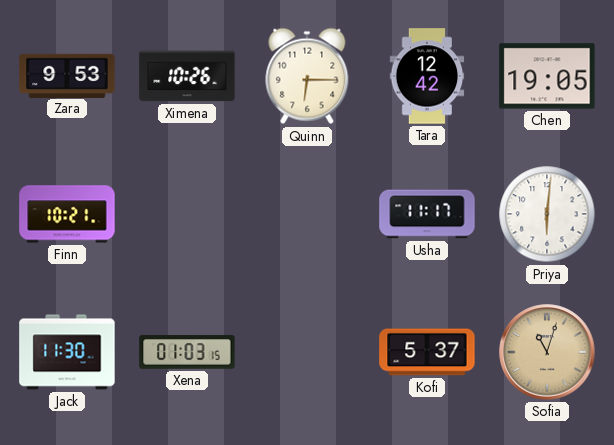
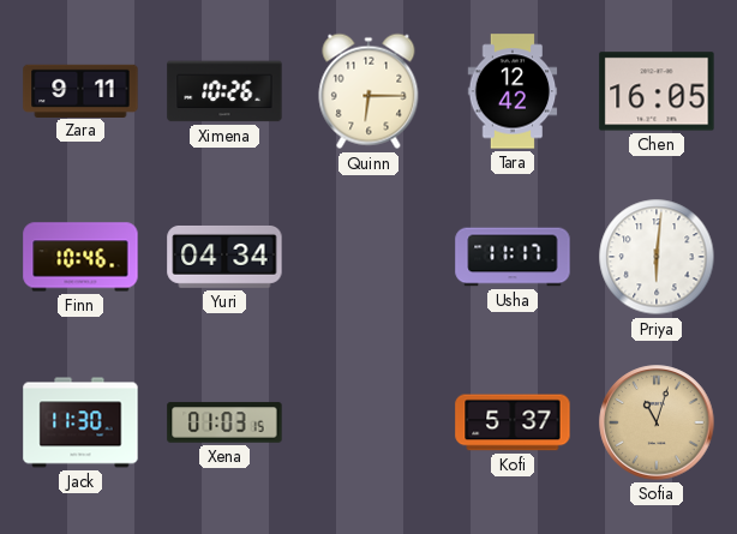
Zara: 9:53 -> 9:11 (80, 90)
Chen: 19:05 -> 16:05 (657, 91)
Finn: 10:21 -> 10:46 (80, 257)
Yuri: none -> 04:34 (224, 257)
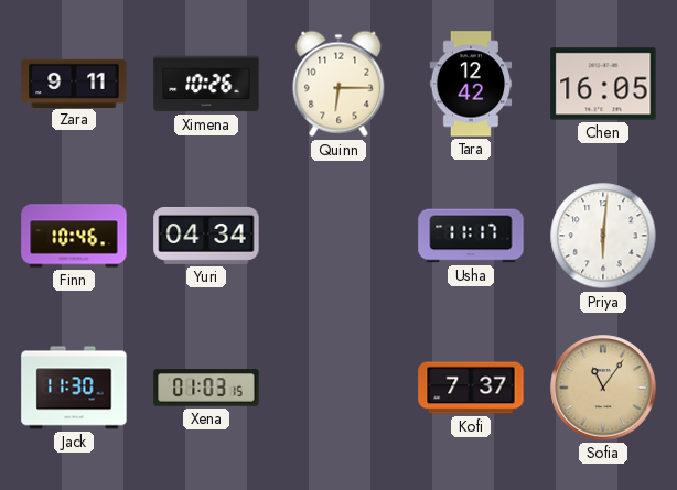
Kofi: 5:37 -> 7:37 (471, 388)
Sofia: 11:03 -> 11:06 (603, 388)
